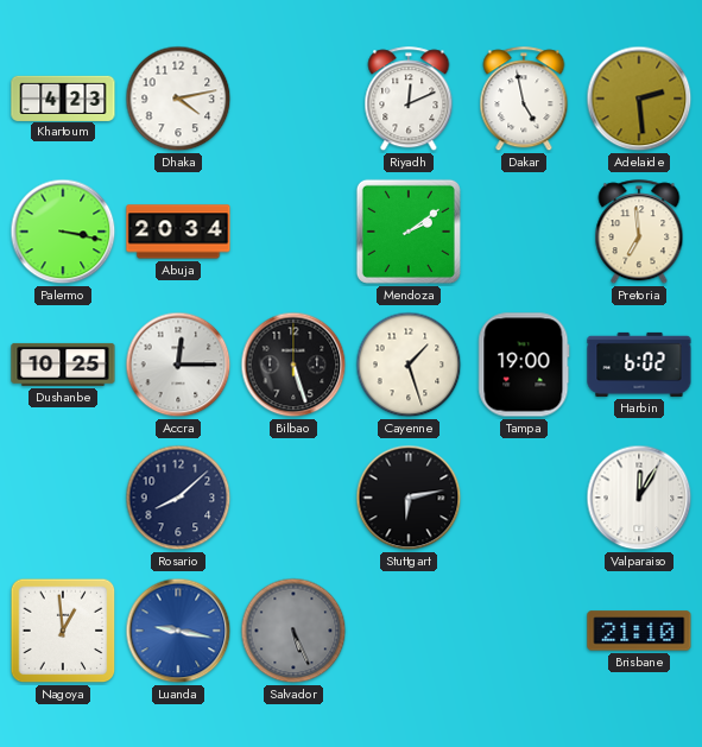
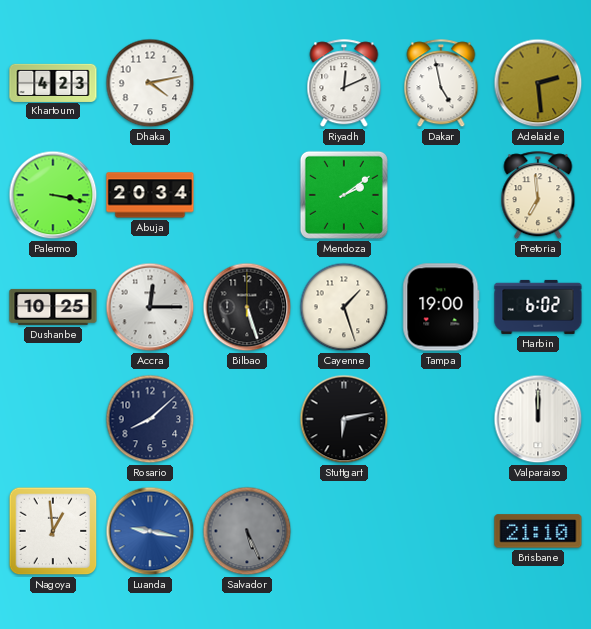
Valparaiso: 12:05 -> 12:00 (538, 419)
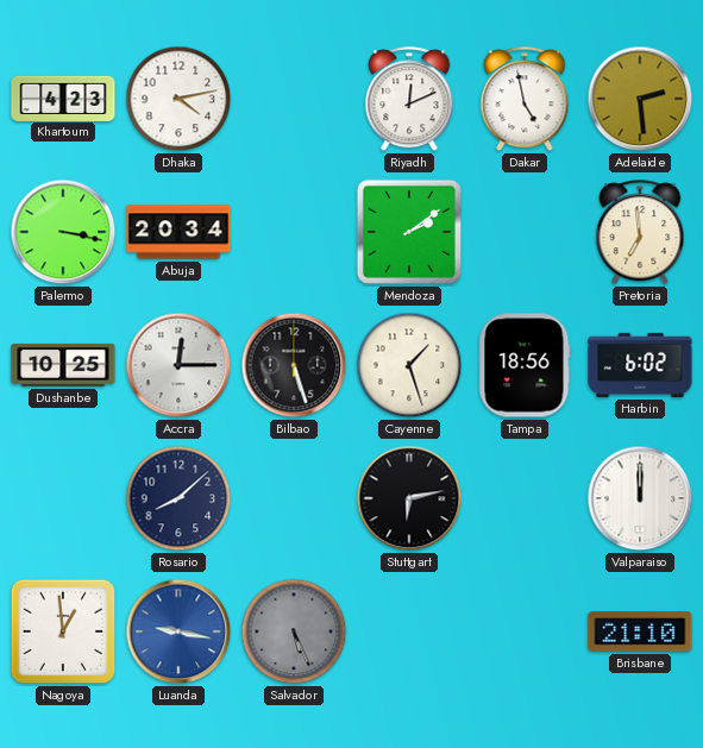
Tampa: 19:00 -> 18:56 (525, 365)
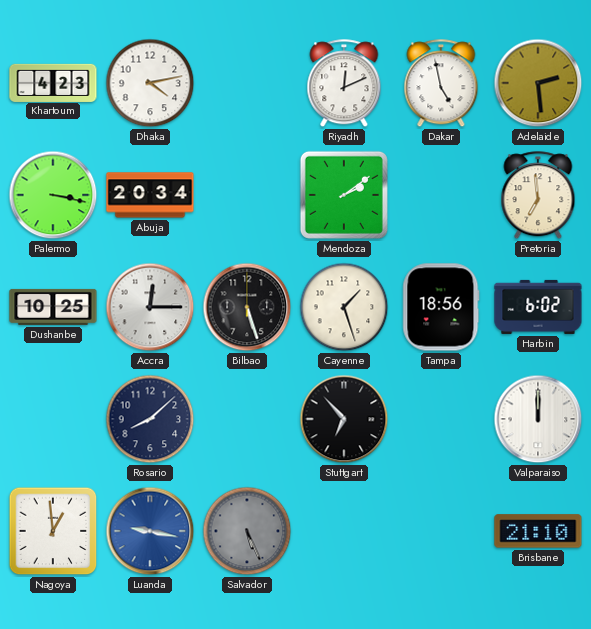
Stuttgart: 6:13 -> 6:53 (344, 419)
